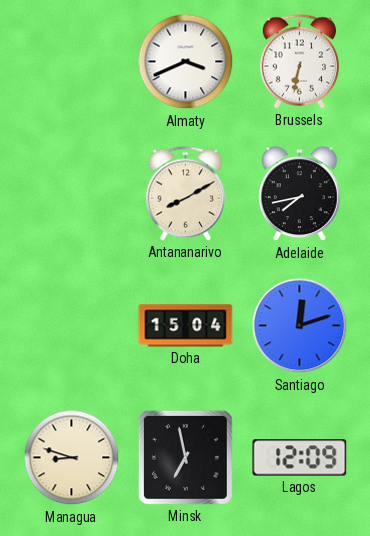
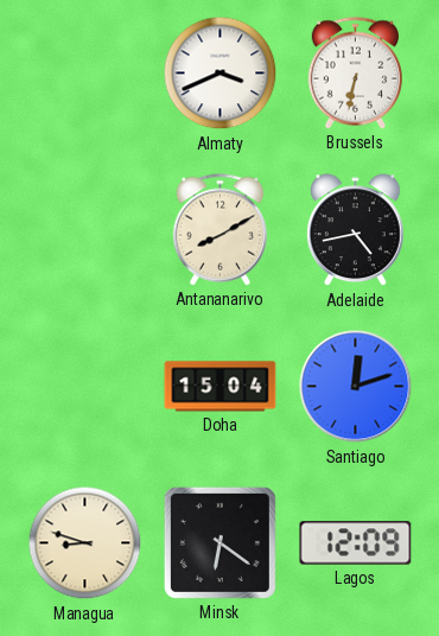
Adelaide: 7:43 -> 4:43 (355, 230)
Minsk: 6:58 -> 6:21 (220, 542)
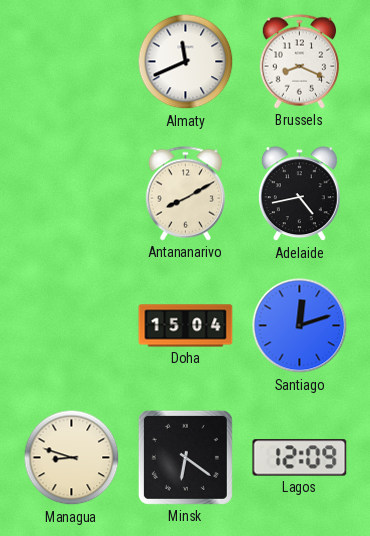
Almaty: 3:41 -> 11:41 (186, 62)
Brussels: 6:32 -> 8:19 (299, 62)
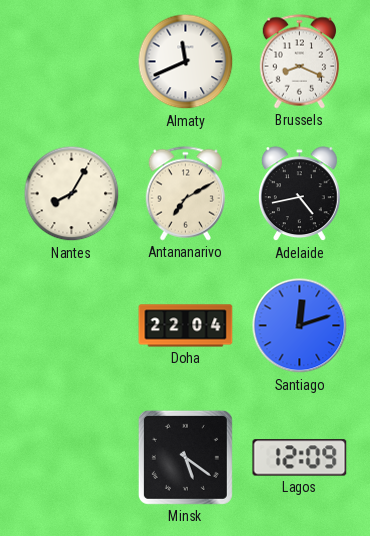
Nantes: none -> 8:05 (72, 194)
Antananarivo: 8:10 -> 7:10 (185, 194)
Doha: 15:04 -> 22:04 (186, 326)
Managua: 8:48 -> none (72, 458)
Minsk: 6:21 -> 5:21 (185, 457)
